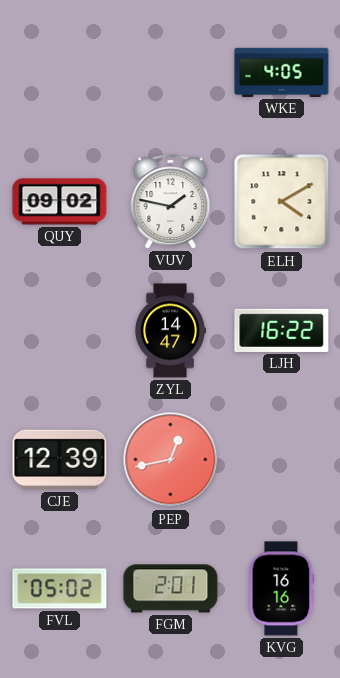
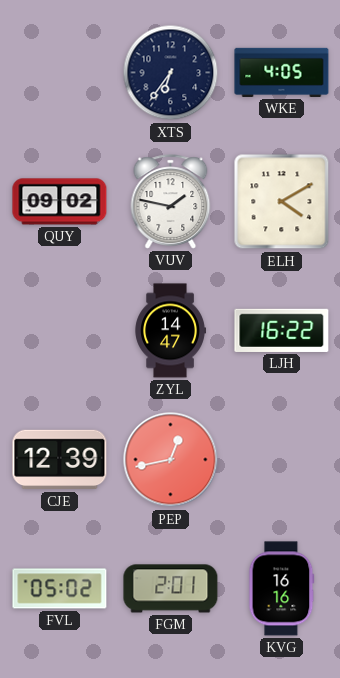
XTS: none -> 6:36 (171, 73)
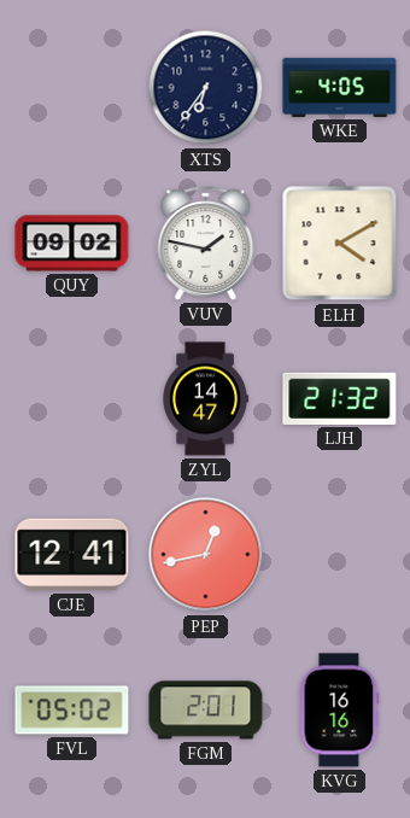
LJH: 16:22 -> 21:32 (340, 398)
CJE: 12:39 -> 12:41 (72, 555)
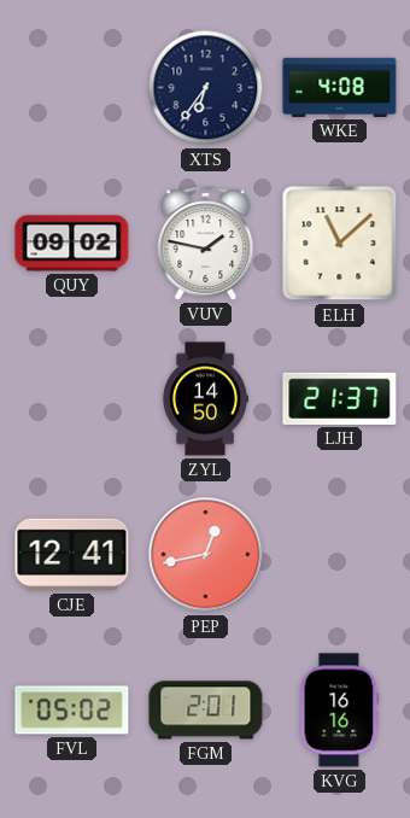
WKE: 4:05 -> 4:08 (340, 87)
ELH: 4:10 -> 11:08 (340, 244)
ZYL: 14:47 -> 14:50 (205, 399)
LJH: 21:32 -> 21:37 (340, 398)
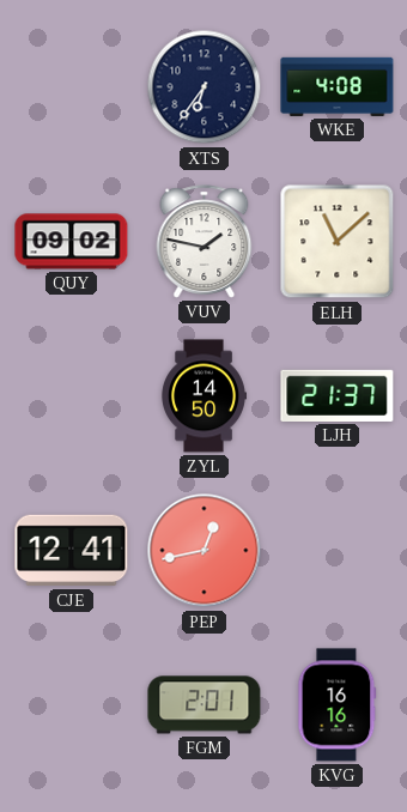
FVL: 05:02 -> none (72, 711)
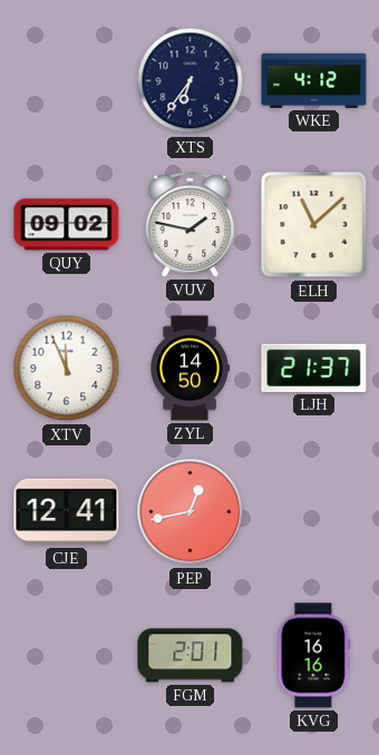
WKE: 4:08 -> 4:12 (314, 80)
XTV: none -> 11:56 (67, 369)
